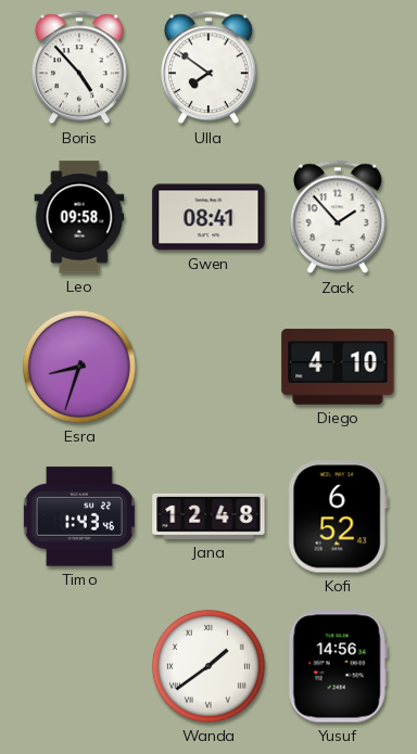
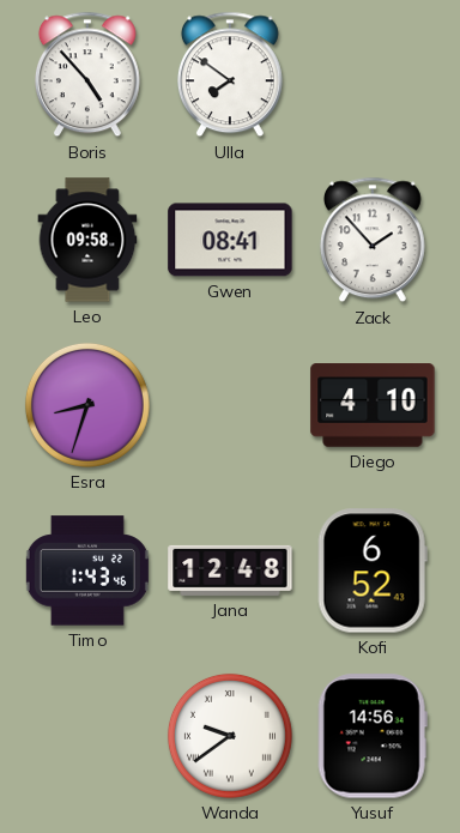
Wanda: 1:39 -> 9:39 (230, 736)
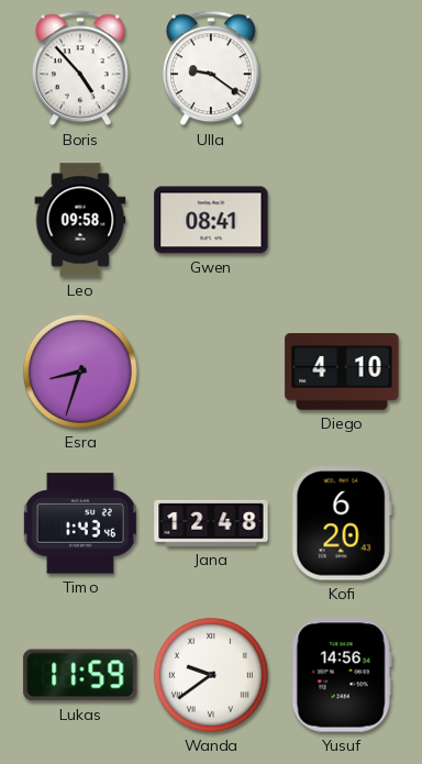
Ulla: 7:51 -> 9:21 (211, 68)
Zack: 1:53 -> none (373, 240)
Kofi: 6:52 -> 6:20 (342, 523)
Lukas: none -> 11:59 (80, 675)
